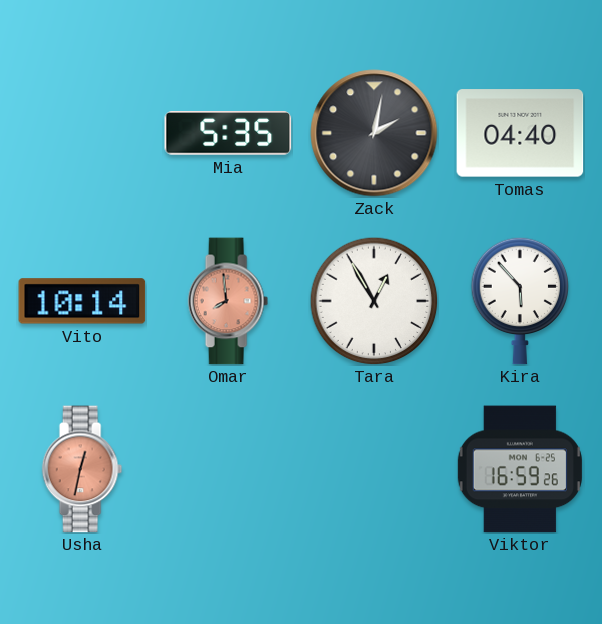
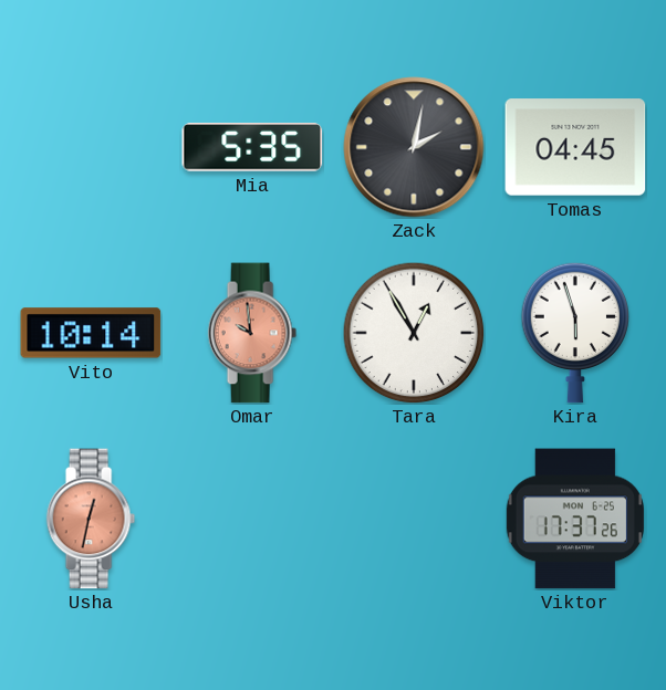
Tomas: 04:40 -> 04:45 (575, 147)
Omar: 7:59 -> 9:59 (252, 333)
Kira: 5:53 -> 5:57 (575, 333)
Viktor: 16:59 -> 17:37 (575, 519)
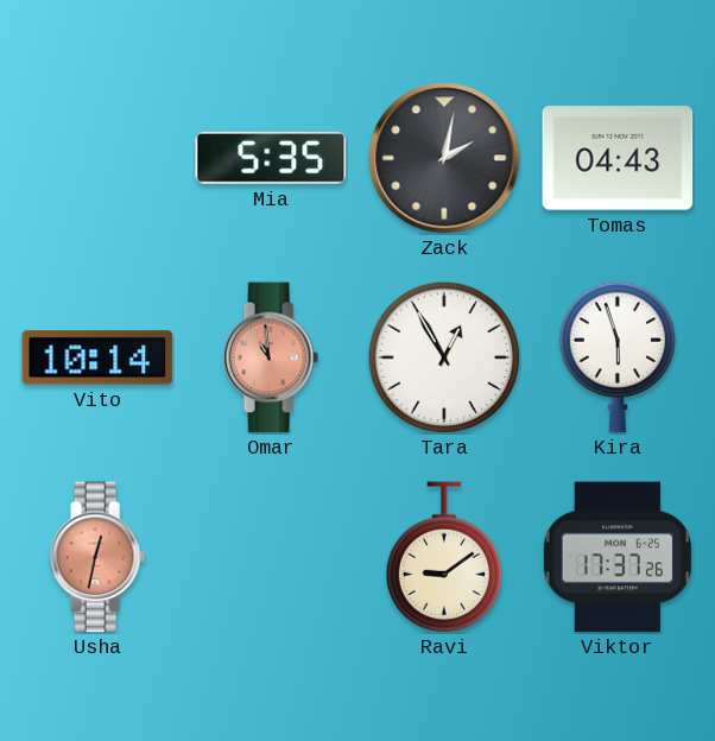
Tomas: 04:45 -> 04:43 (618, 158)
Omar: 9:59 -> 10:59 (271, 357)
Ravi: none -> 9:09 (444, 557)
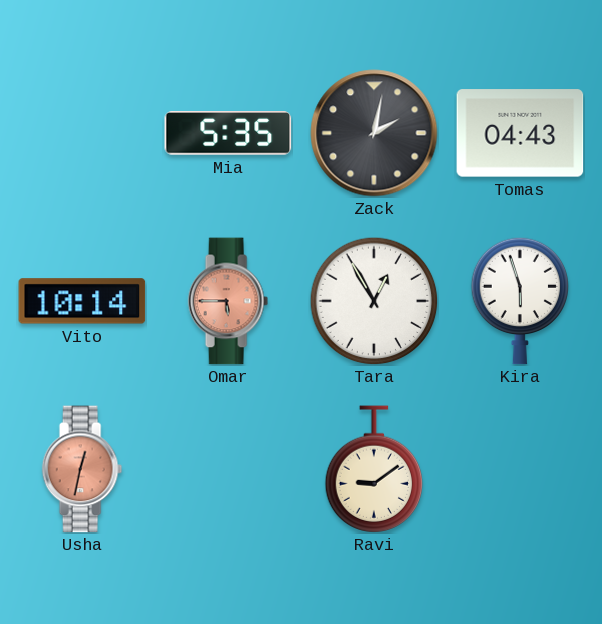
Omar: 10:59 -> 5:45 (228, 301)
Viktor: 17:37 -> none (618, 557)
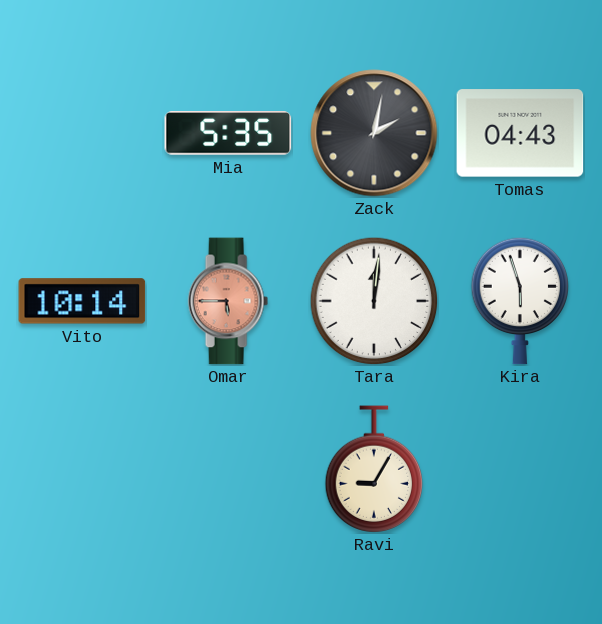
Tara: 12:55 -> 12:01 (374, 301)
Usha: 12:32 -> none (82, 469)
Ravi: 9:09 -> 9:05 (374, 469)
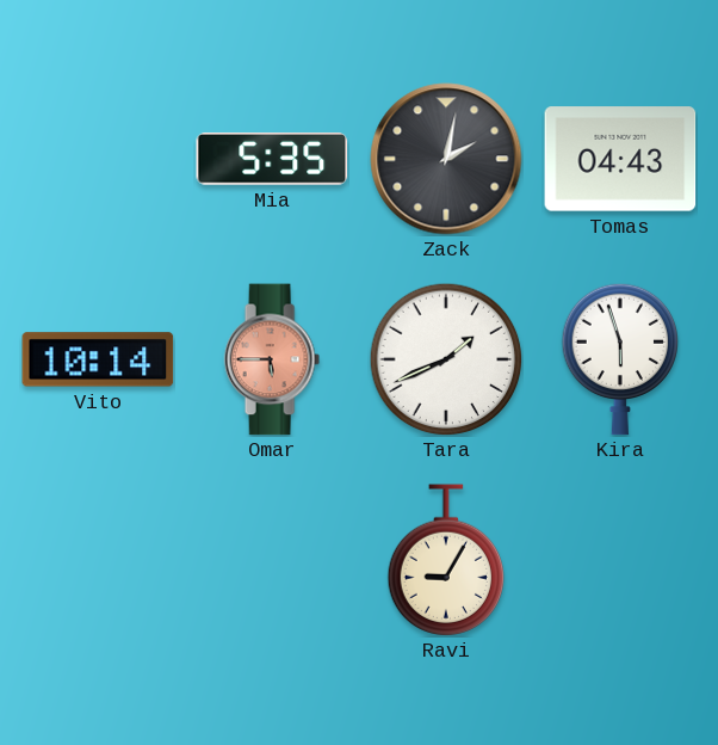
Tara: 12:01 -> 1:41 (446, 359)
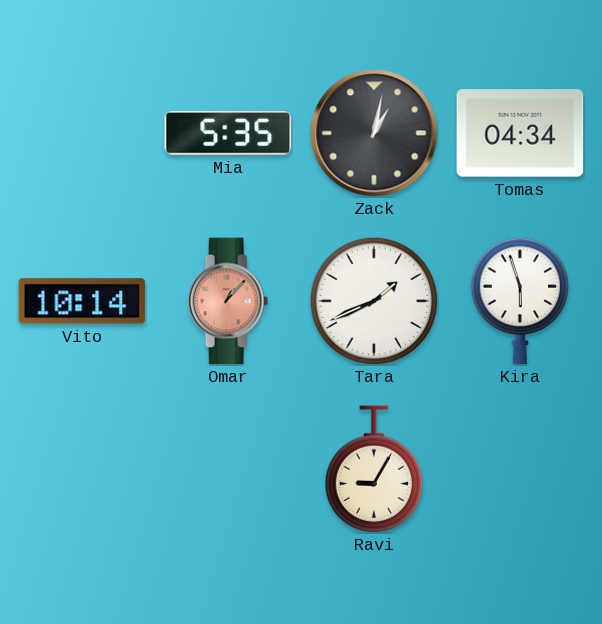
Zack: 2:02 -> 1:02 (374, 133)
Tomas: 04:43 -> 04:34 (520, 133)
Omar: 5:45 -> 1:07 (228, 301)
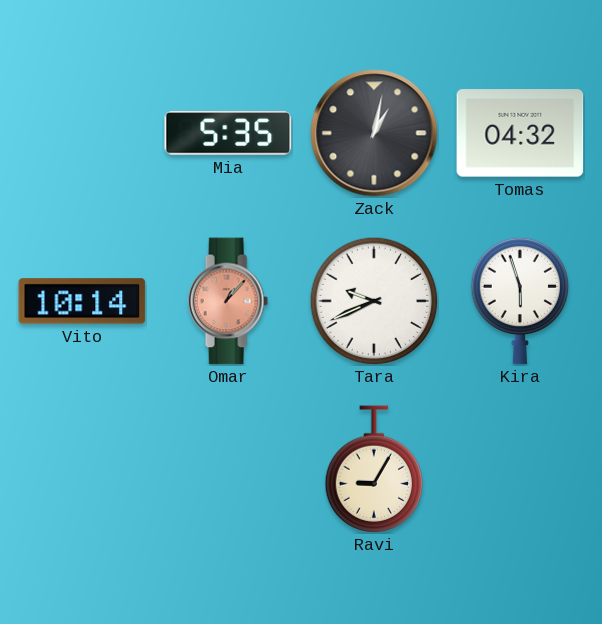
Tomas: 04:34 -> 04:32 (520, 133)
Tara: 1:41 -> 9:41 (374, 301)
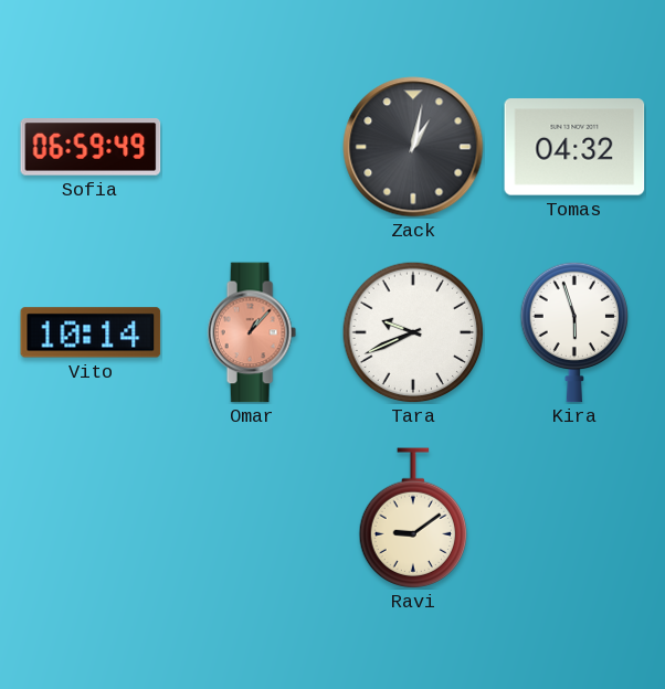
Sofia: none -> 06:59 (91, 147)
Mia: 5:35 -> none (228, 134)
Ravi: 9:05 -> 9:09 (413, 518)
